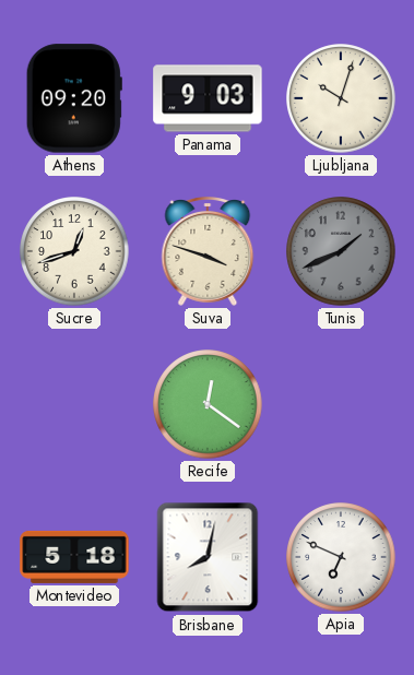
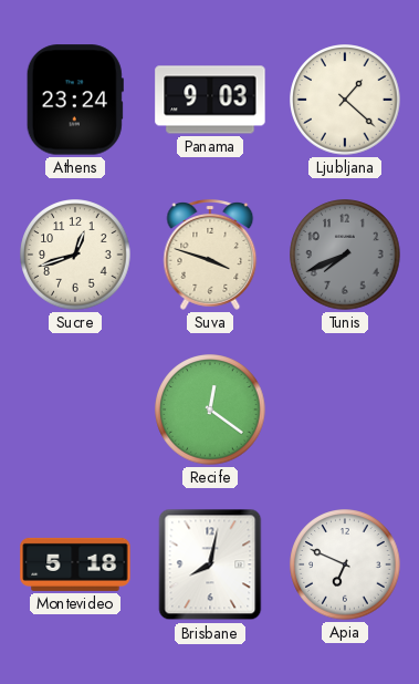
Athens: 09:20 -> 23:24 (75, 100)
Ljubljana: 10:03 -> 1:22 (345, 100)
Tunis: 1:41 -> 7:41 (345, 255)
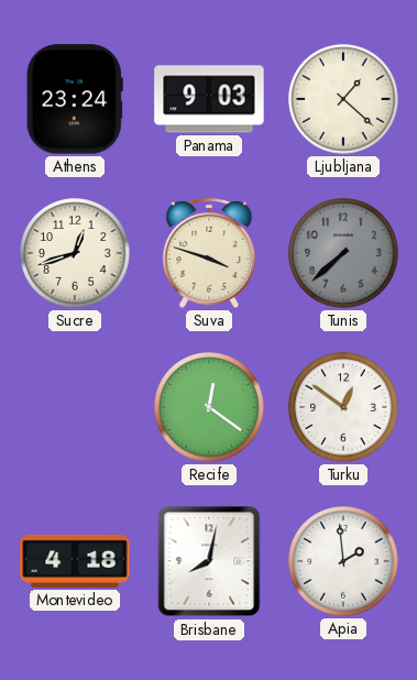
Tunis: 7:41 -> 7:38 (343, 253)
Turku: none -> 12:51 (343, 407)
Montevideo: 5:18 -> 4:18 (75, 561)
Apia: 6:49 -> 1:59 (343, 561)
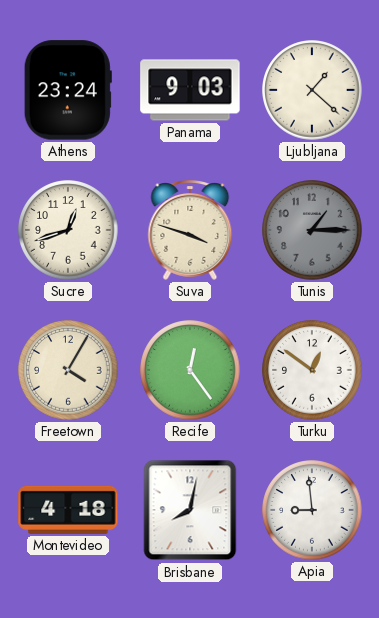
Tunis: 7:38 -> 1:15 (312, 230)
Freetown: none -> 4:05 (68, 370)
Recife: 12:21 -> 12:24 (190, 370)
Apia: 1:59 -> 8:59 (312, 510)
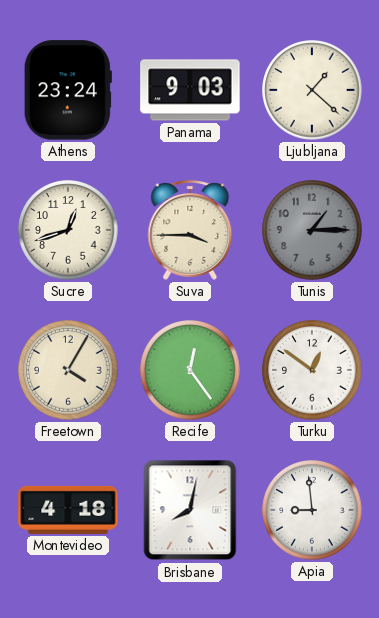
Suva: 3:48 -> 3:45 (190, 231)
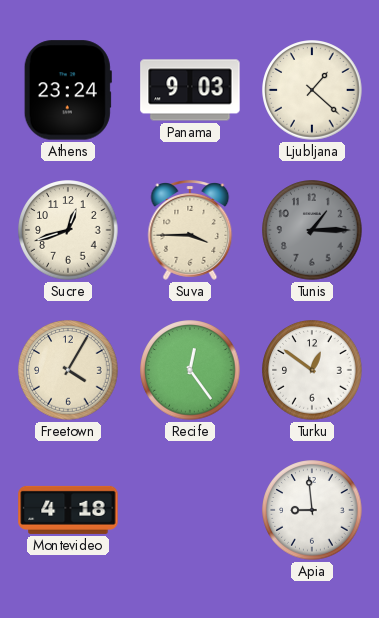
Brisbane: 8:02 -> none (190, 510)
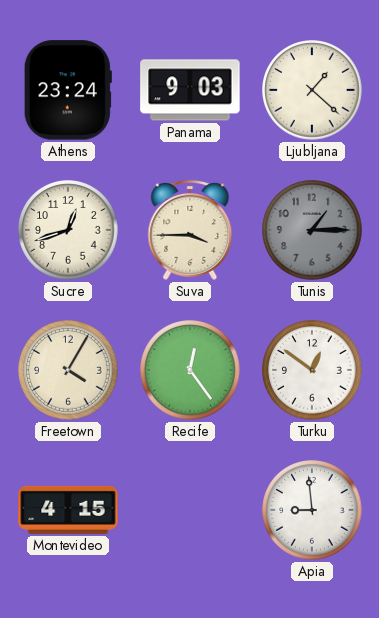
Montevideo: 4:18 -> 4:15 (68, 510)
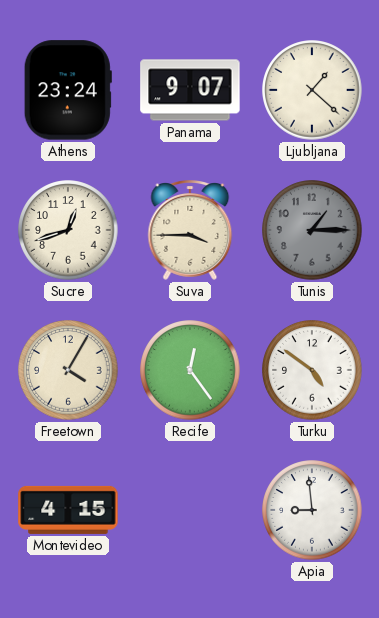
Panama: 9:03 -> 9:07 (190, 90)
Turku: 12:51 -> 4:51 (312, 370)
